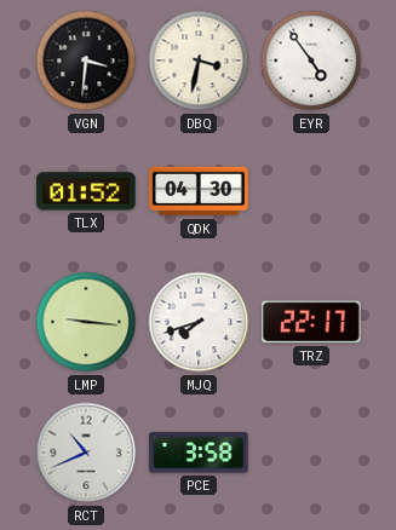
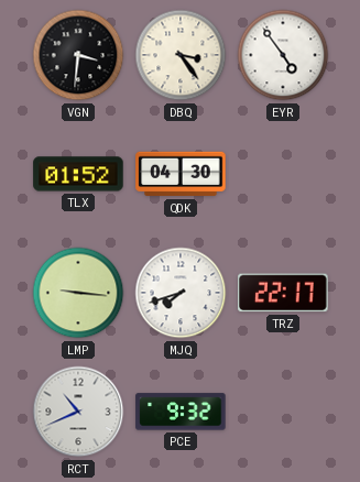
DBQ: 3:32 -> 3:24 (181, 55)
PCE: 3:58 -> 9:32 (181, 412)
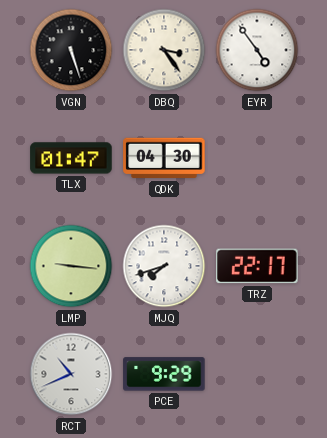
VGN: 3:31 -> 5:27 (71, 50)
TLX: 01:52 -> 01:47 (71, 158)
PCE: 9:32 -> 9:29 (164, 374)
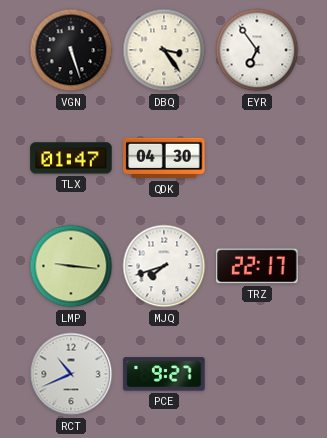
EYR: 4:54 -> 6:54 (257, 50)
PCE: 9:29 -> 9:27 (164, 374)
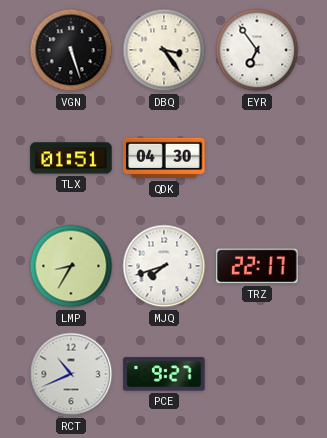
TLX: 01:47 -> 01:51 (71, 158)
LMP: 9:16 -> 8:35 (71, 266)
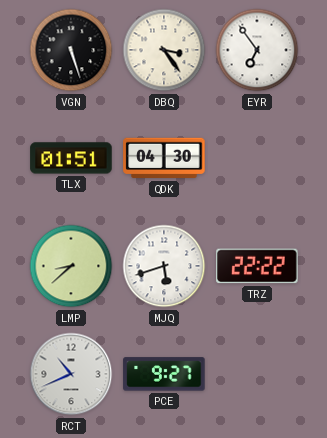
LMP: 8:35 -> 8:38 (71, 266)
MJQ: 7:42 -> 5:42 (164, 266)
TRZ: 22:17 -> 22:22 (257, 266)
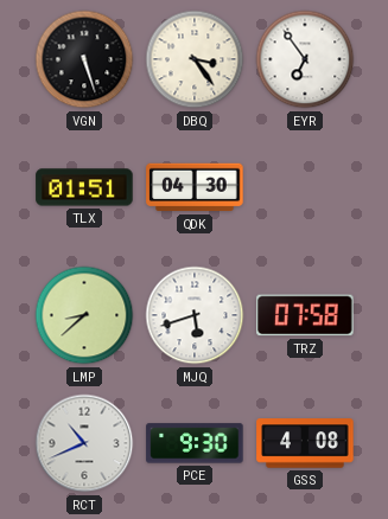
TRZ: 22:22 -> 07:58 (305, 315)
PCE: 9:27 -> 9:30 (195, 443)
GSS: none -> 4:08 (305, 443)
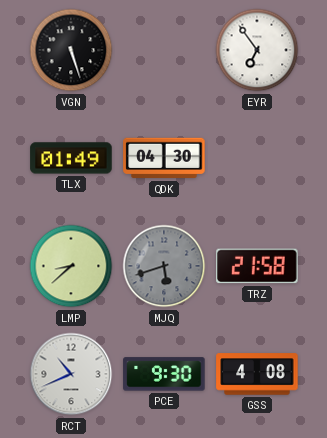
DBQ: 3:24 -> none (195, 59)
TLX: 01:51 -> 01:49 (71, 158)
MJQ dial: white -> grey (164, 266)
TRZ: 07:58 -> 21:58 (257, 266)
